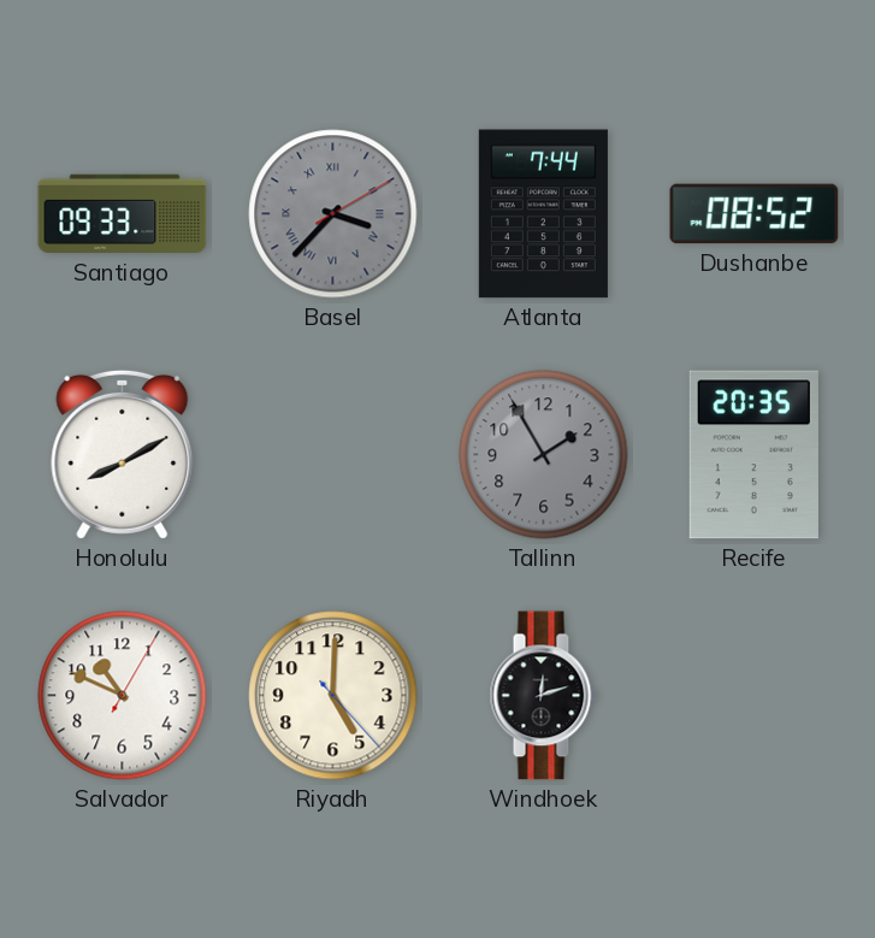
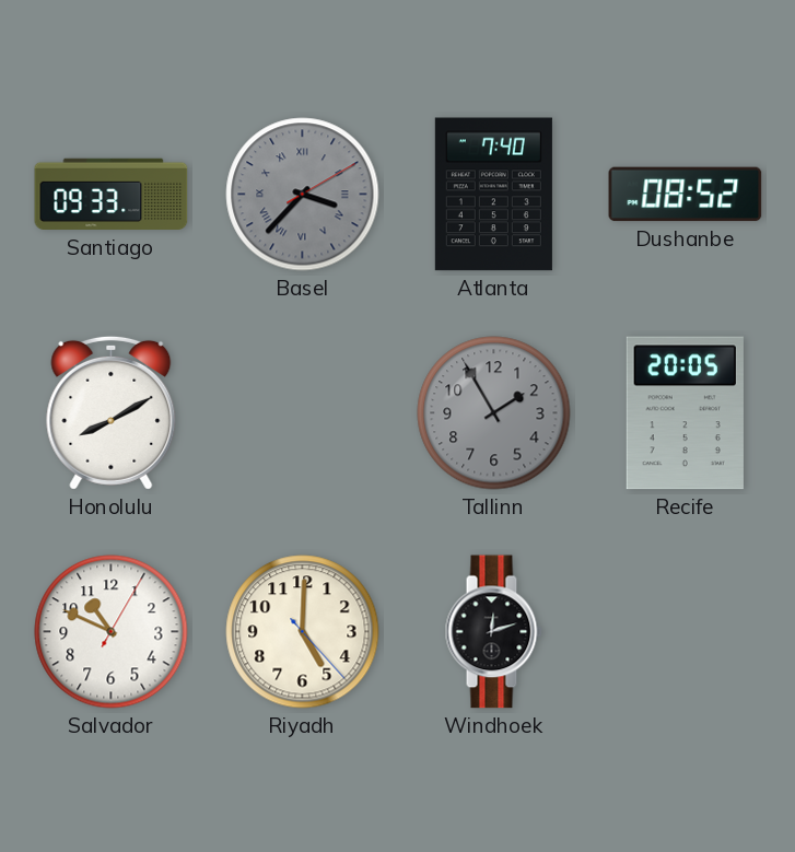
Atlanta: 7:44 -> 7:40 (493, 195)
Recife: 20:35 -> 20:05 (685, 413)
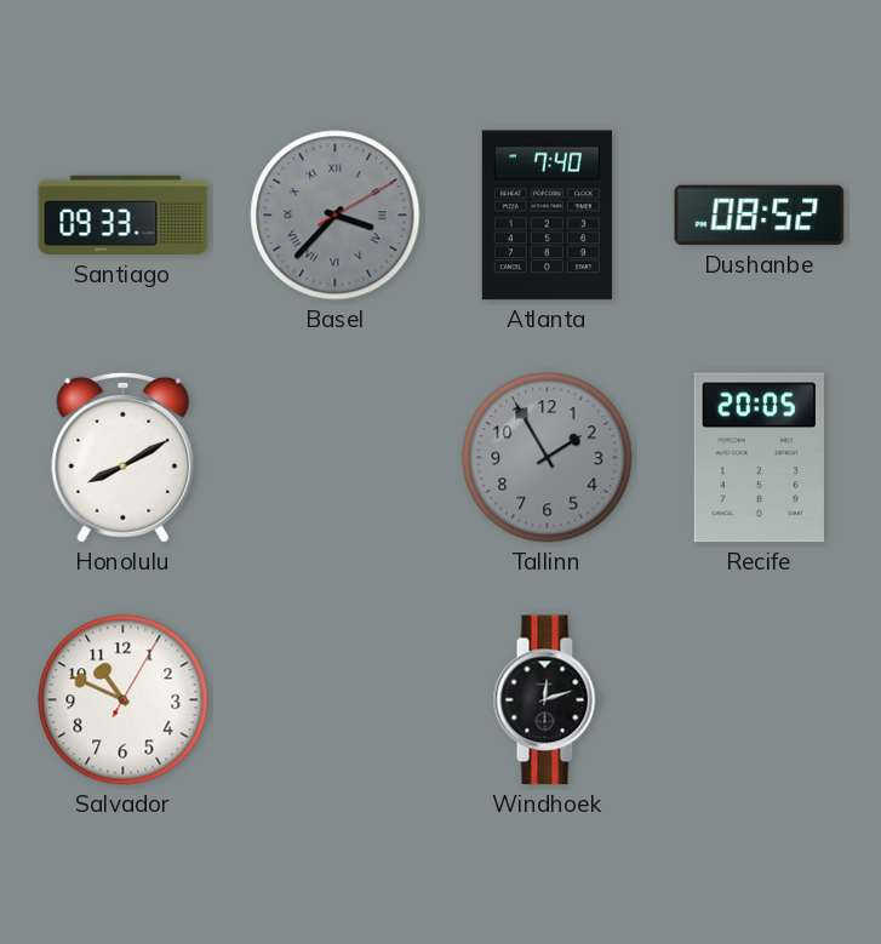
Riyadh: 5:00 -> none (303, 632)
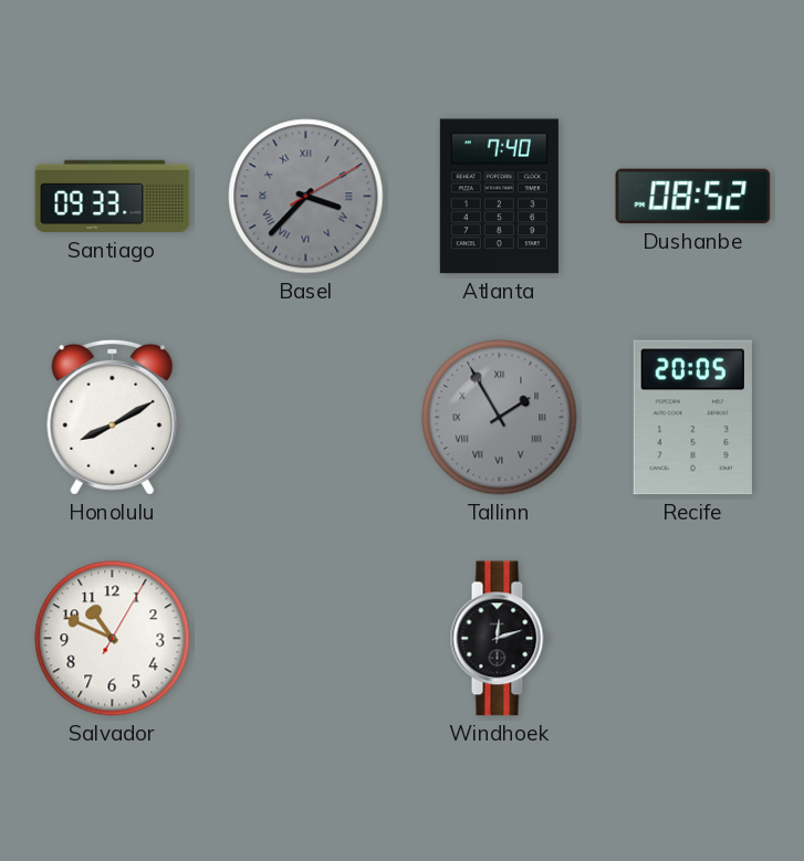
Tallinn numerals: Arabic -> Roman (500, 418)
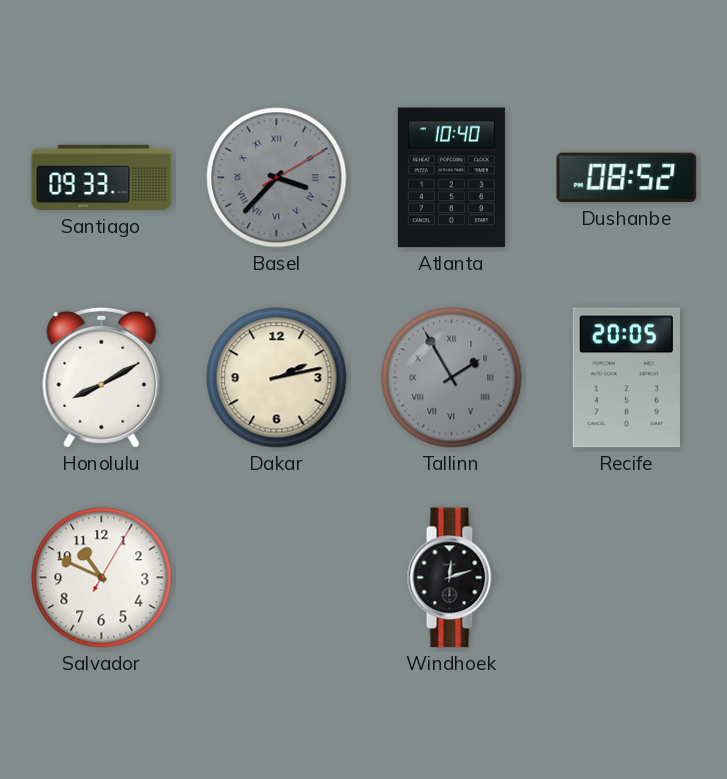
Atlanta: 7:40 -> 10:40 (451, 178)
Dakar: none -> 2:13 (277, 378)
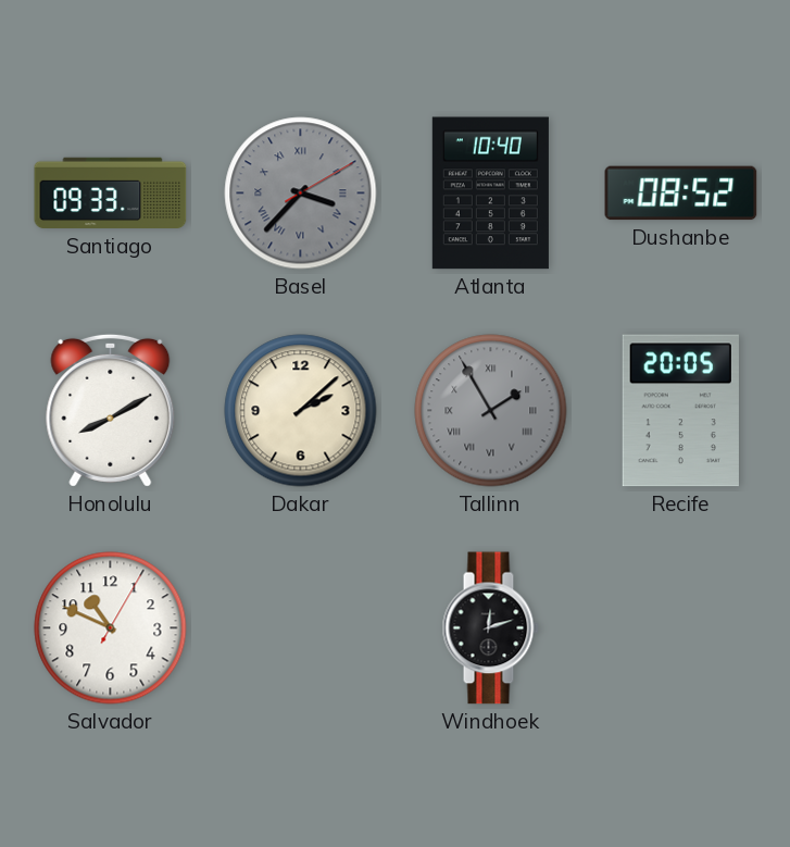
Dakar: 2:13 -> 2:08 (301, 411)
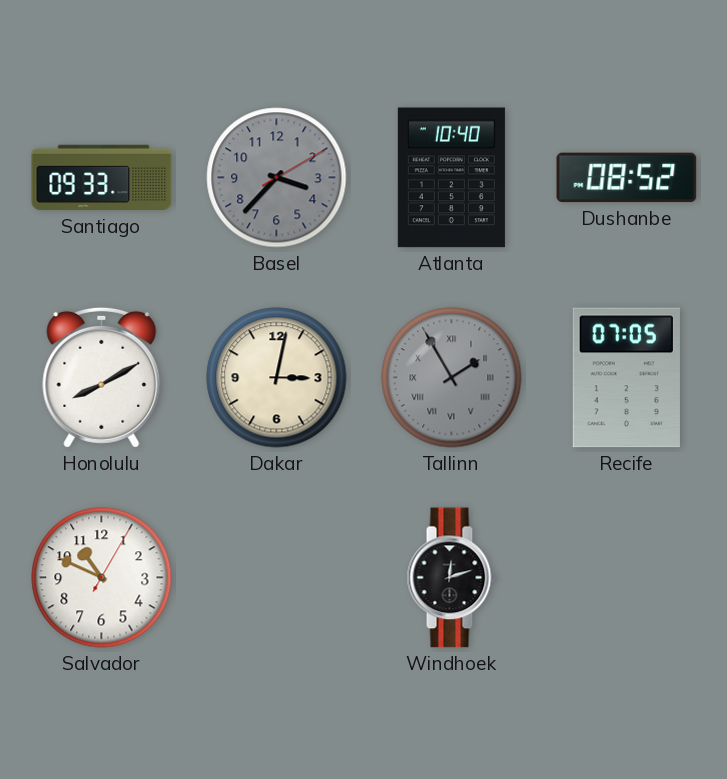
Basel numerals: Roman -> Arabic (277, 178)
Dakar: 2:08 -> 3:02 (277, 378)
Recife: 20:05 -> 07:05 (626, 378)
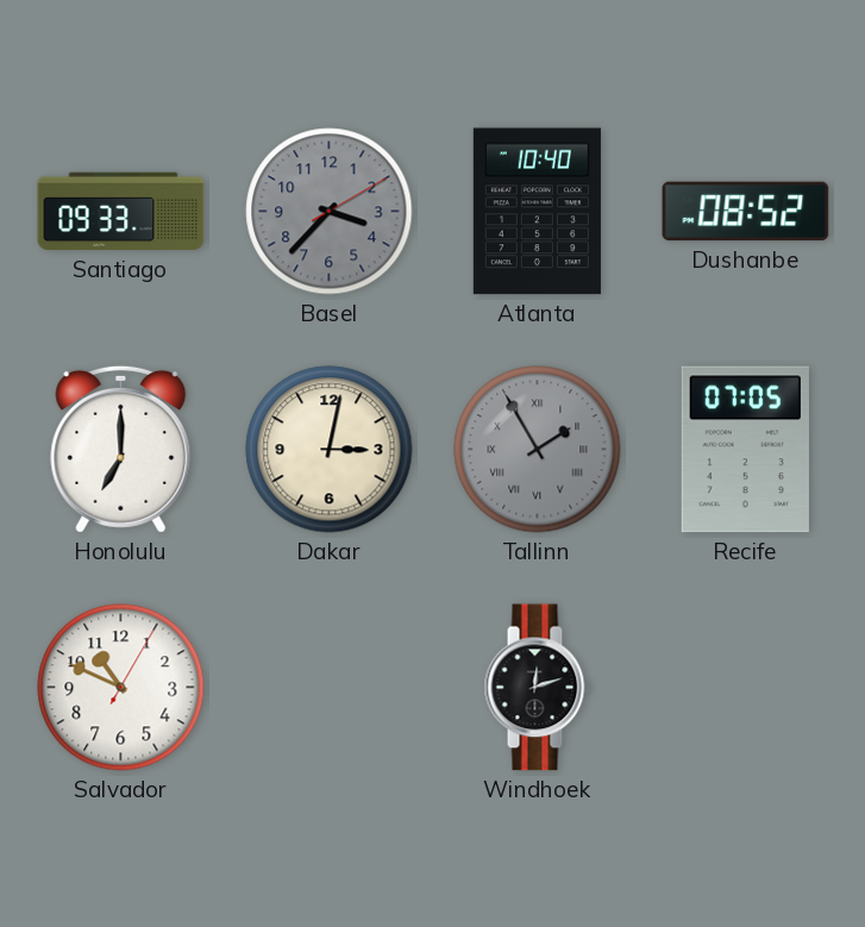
Honolulu: 8:10 -> 7:00 (121, 449)
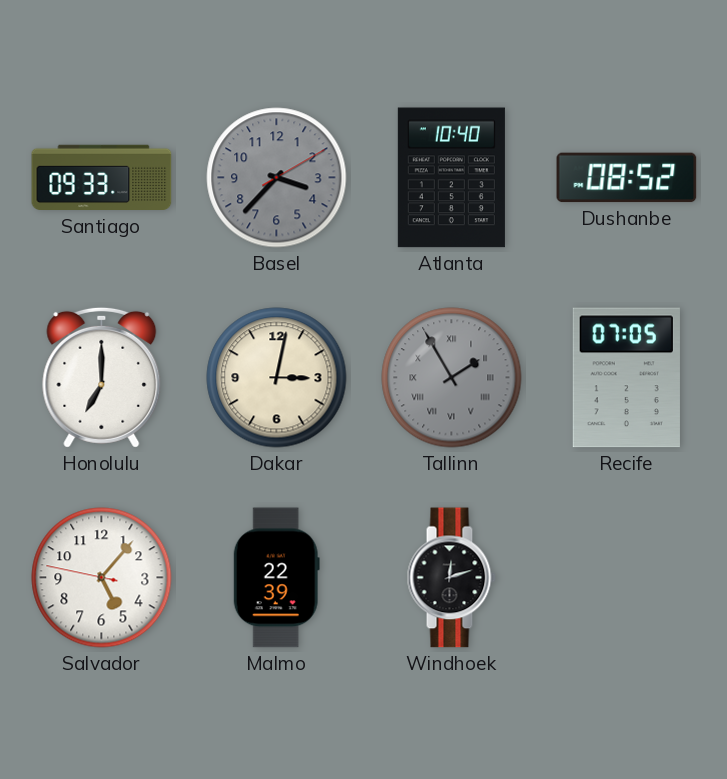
Salvador: 10:49 -> 5:06 (102, 578)
Malmo: none -> 22:39 (276, 578)
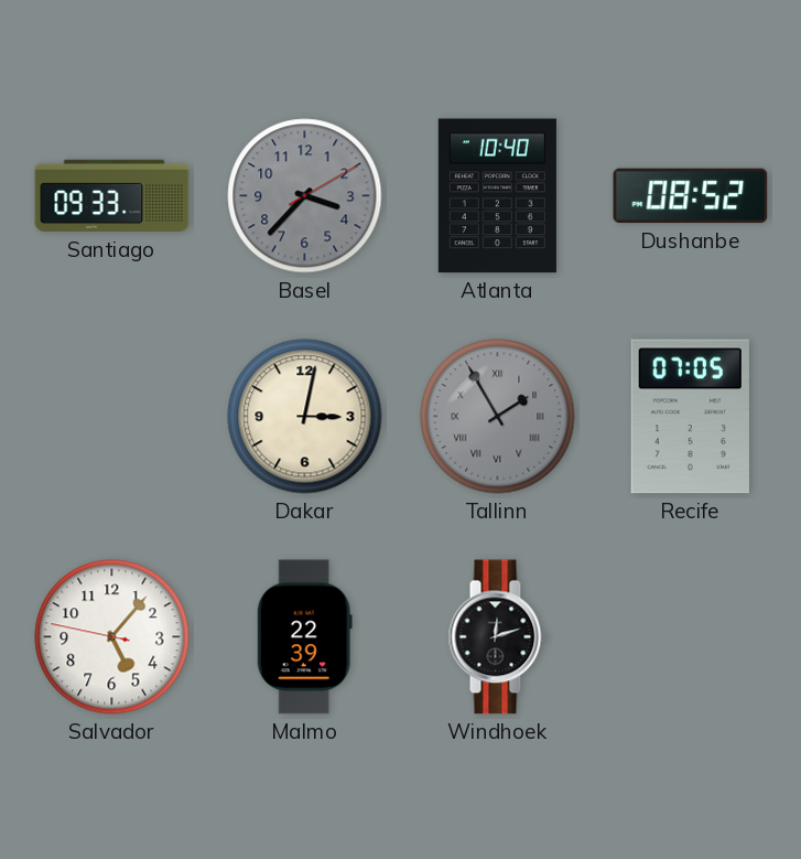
Honolulu: 7:00 -> none (102, 377)
